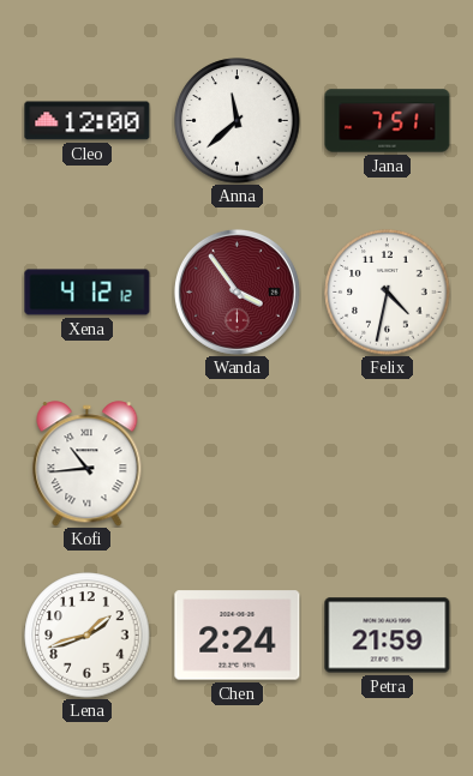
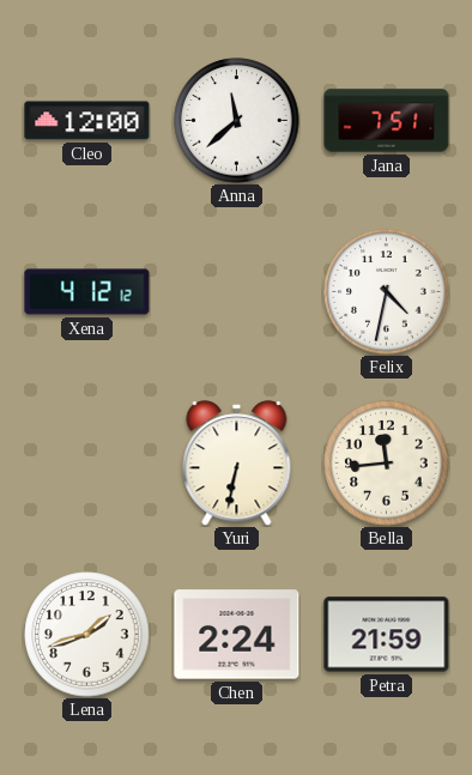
Wanda: 3:54 -> none (237, 291)
Kofi: 10:44 -> none (88, 464)
Yuri: none -> 6:32 (237, 464)
Bella: none -> 11:44 (387, 464)
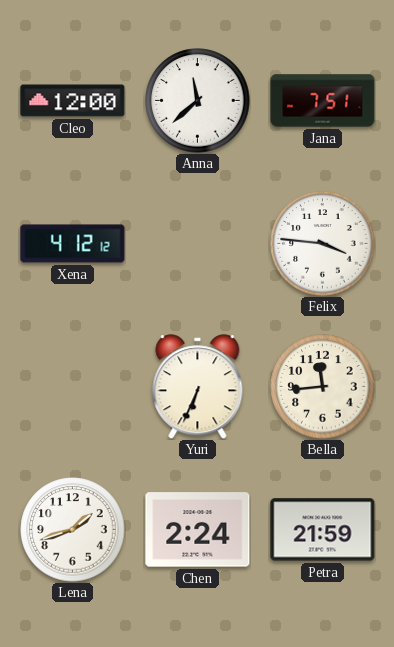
Felix: 4:32 -> 3:46 (323, 244)
Yuri: 6:32 -> 6:34 (198, 387)
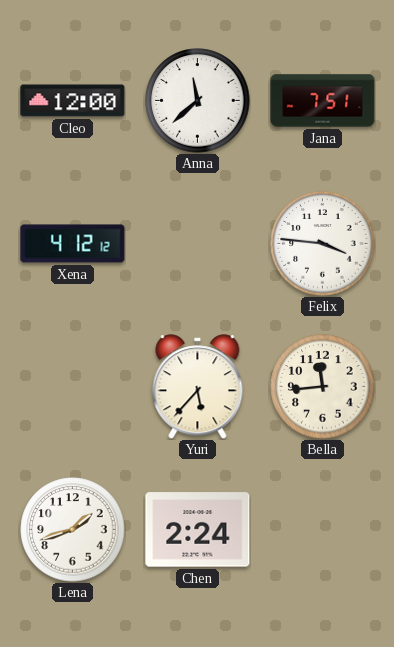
Yuri: 6:34 -> 5:37 (198, 387)
Petra: 21:59 -> none (323, 530)
